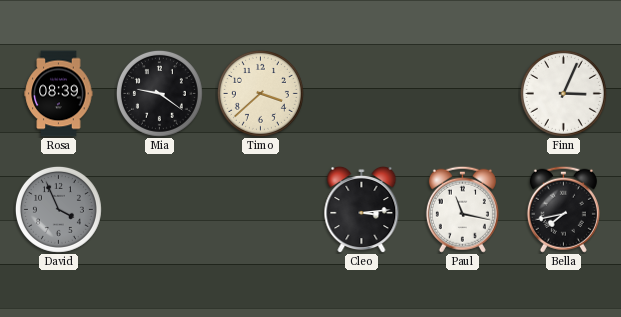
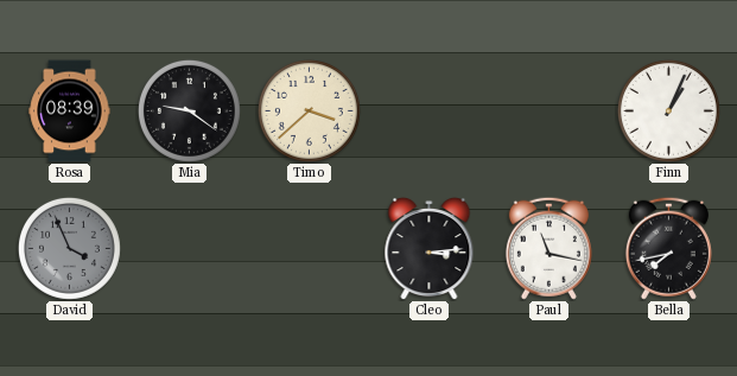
Finn: 3:04 -> 1:04 (668, 110)
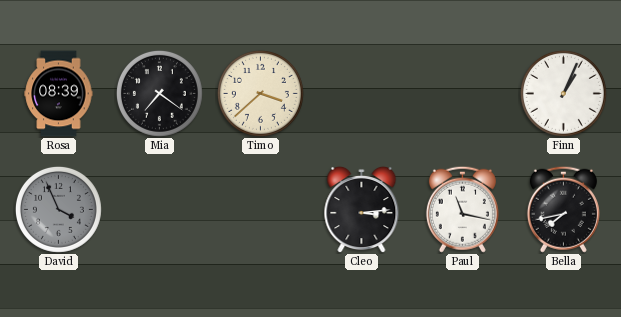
Mia: 9:21 -> 7:21 (159, 93)
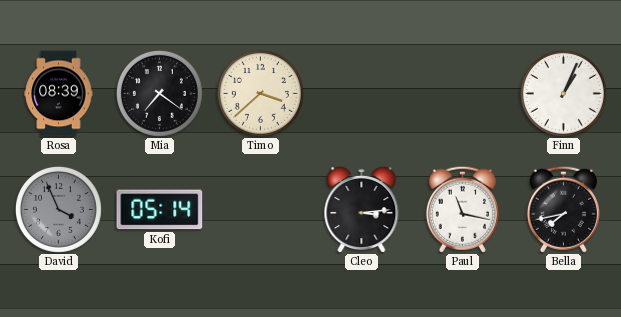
Kofi: none -> 05:14 (160, 210)
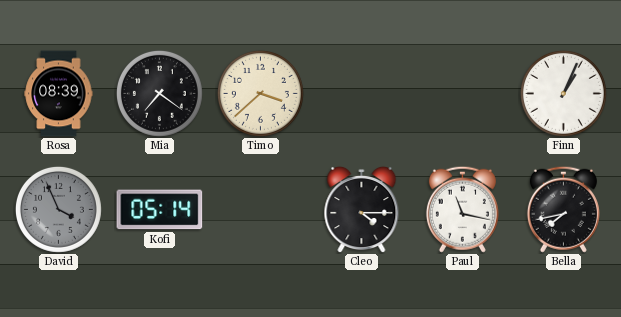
Cleo: 3:14 -> 4:15 (362, 209)
